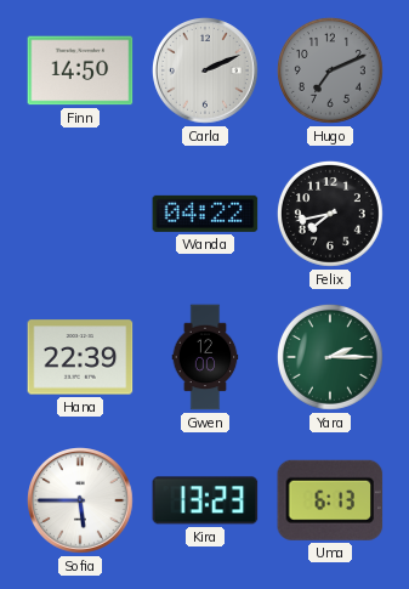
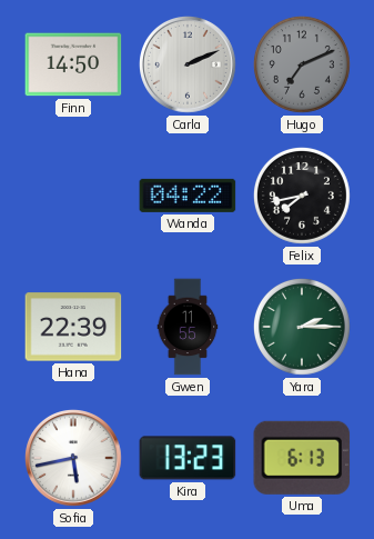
Gwen: 12:00 -> 11:55 (188, 327)
Sofia: 5:45 -> 5:43 (74, 459)
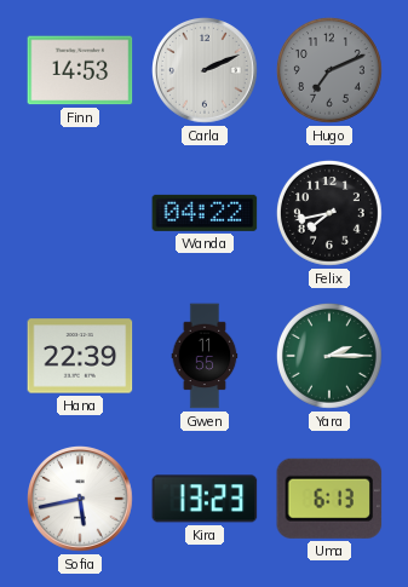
Finn: 14:50 -> 14:53 (80, 70)
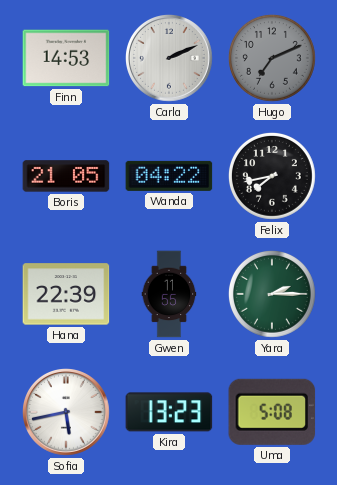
Boris: none -> 21:05 (66, 176)
Uma: 6:13 -> 5:08 (272, 412)
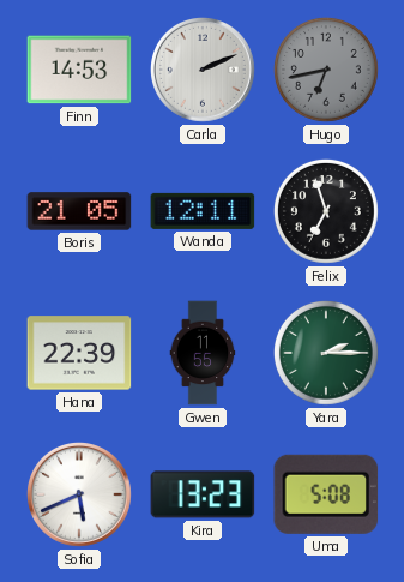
Hugo: 7:11 -> 6:43 (326, 70)
Wanda: 04:22 -> 12:11 (203, 211)
Felix: 7:43 -> 6:57 (326, 211)
Sofia: 5:43 -> 5:41 (80, 496)
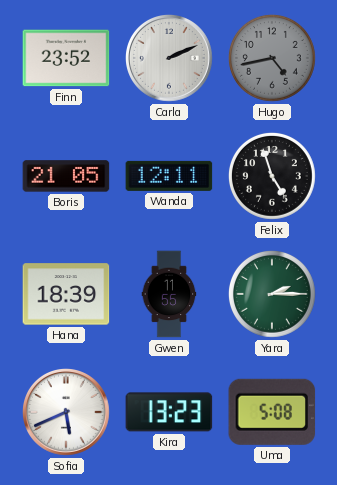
Finn: 14:53 -> 23:52 (66, 58)
Hugo: 6:43 -> 4:43 (272, 58)
Felix: 6:57 -> 4:57 (272, 176)
Hana: 22:39 -> 18:39 (66, 294)
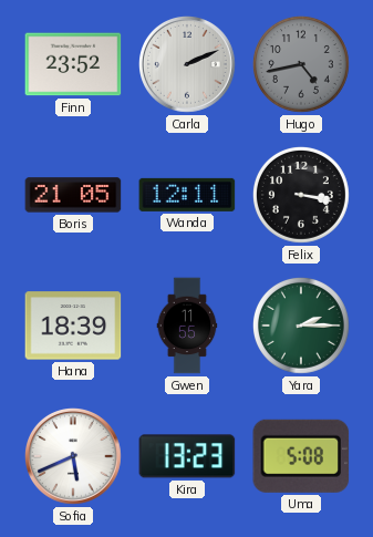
Felix: 4:57 -> 3:17 (301, 195)
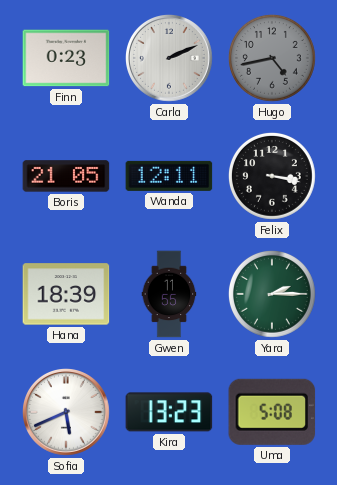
Finn: 23:52 -> 0:23 (66, 58)
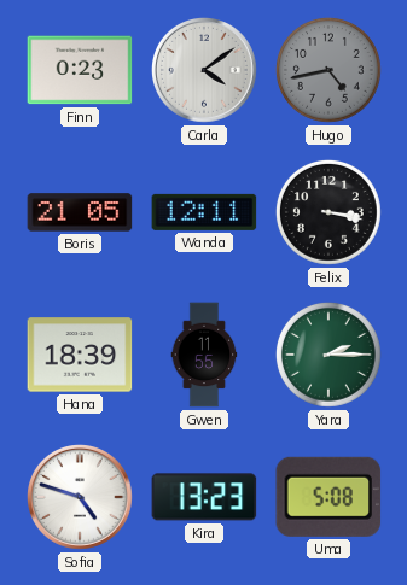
Carla: 2:11 -> 4:09 (205, 71)
Sofia: 5:41 -> 4:48 (81, 498)
